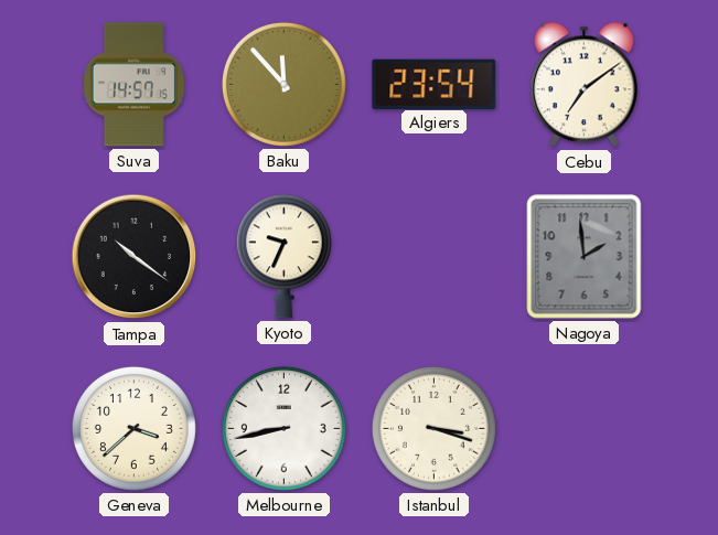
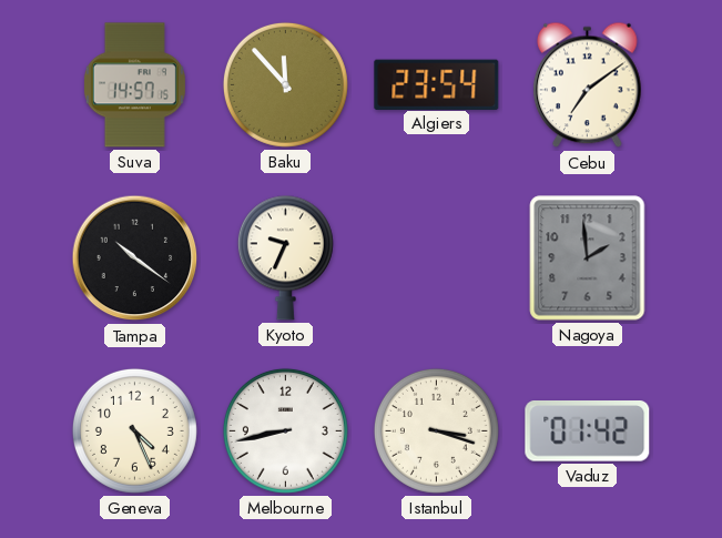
Geneva: 3:38 -> 4:26 (134, 430)
Vaduz: none -> 01:42 (588, 432)
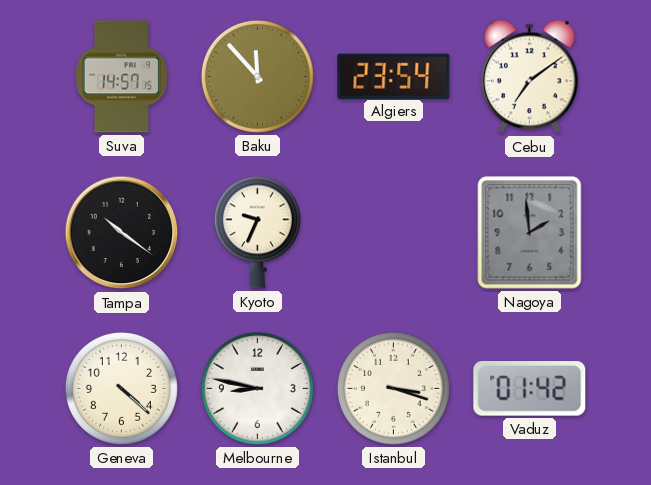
Geneva: 4:26 -> 4:22 (121, 388)
Melbourne: 8:43 -> 8:47 (257, 388)
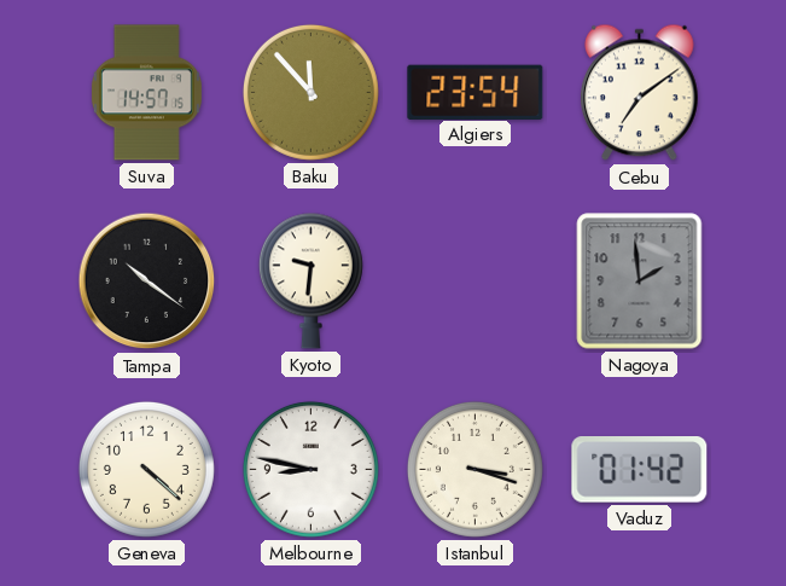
Kyoto: 9:34 -> 9:31 (310, 280)
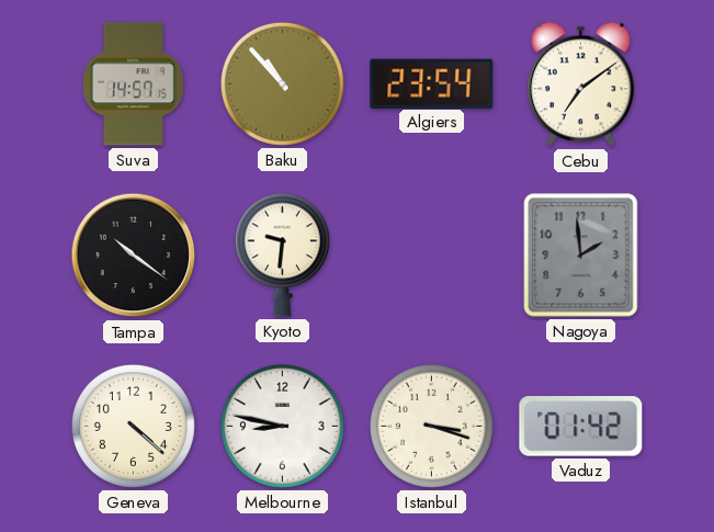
Baku: 11:53 -> 10:53 (282, 83)
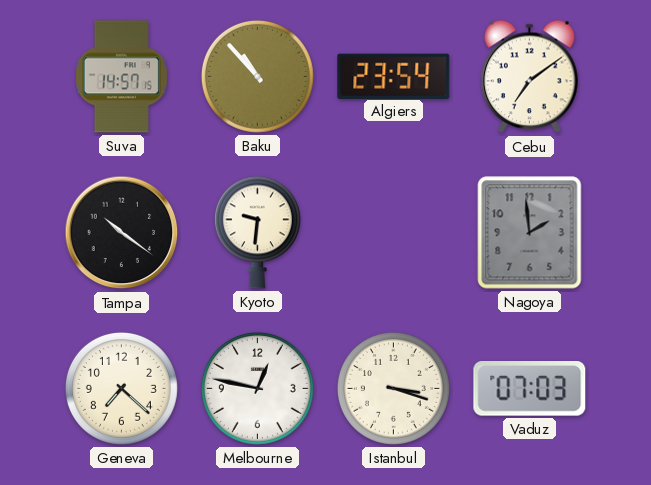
Geneva: 4:22 -> 7:22 (121, 388)
Melbourne: 8:47 -> 12:47 (257, 388)
Vaduz: 01:42 -> 07:03 (530, 389)
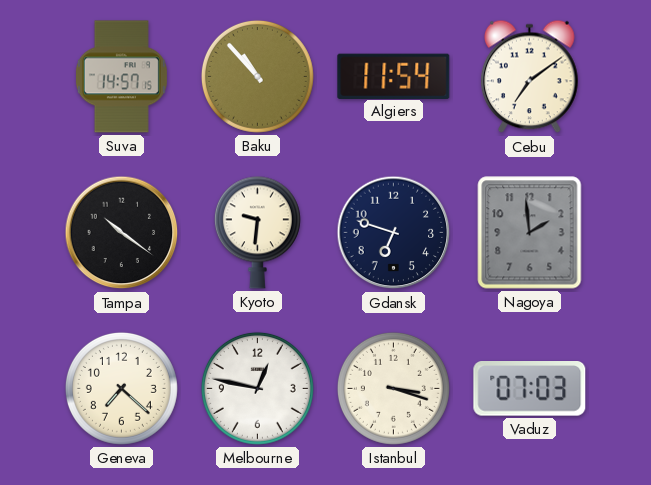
Algiers: 23:54 -> 11:54 (394, 76)
Gdansk: none -> 6:48 (394, 233)
